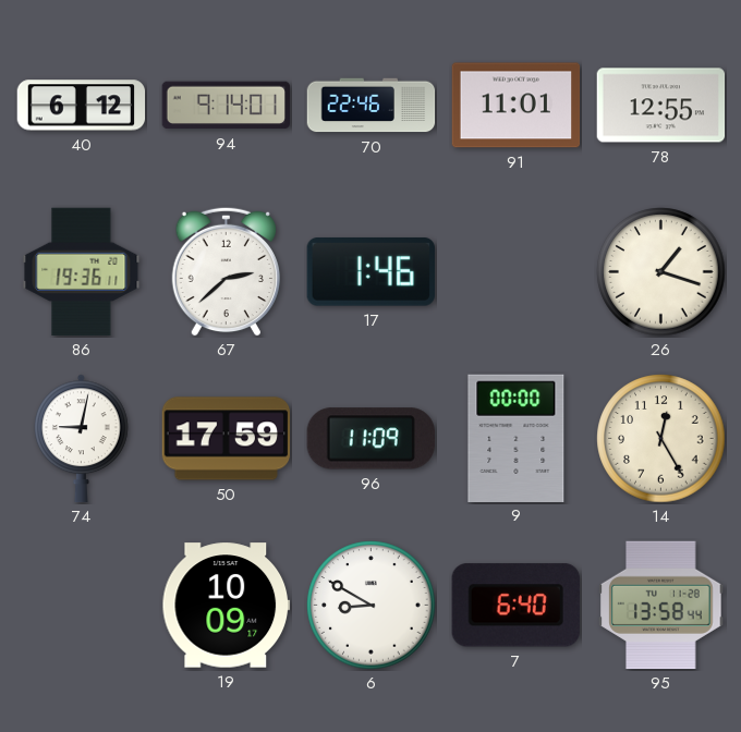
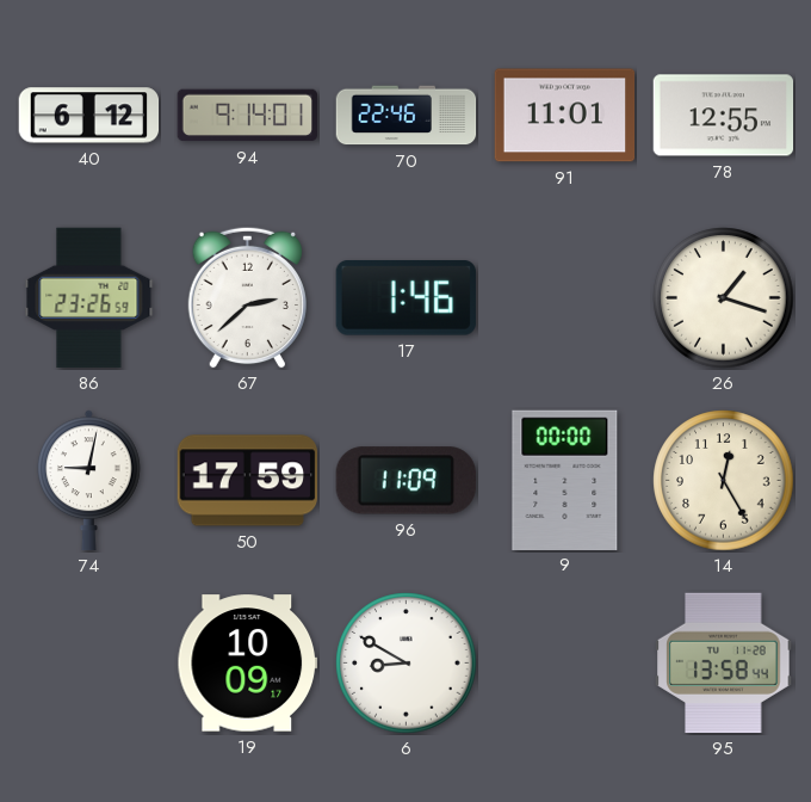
86: 19:36 -> 23:26 (89, 298)
7: 6:40 -> none (515, 606)
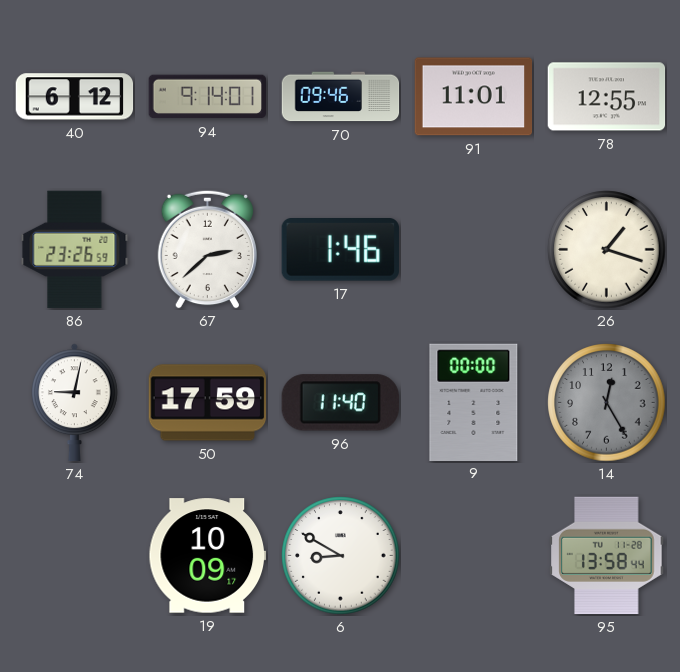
70: 22:46 -> 09:46 (341, 97)
96: 11:09 -> 11:40 (340, 403)
14 dial: cream -> grey (607, 403)
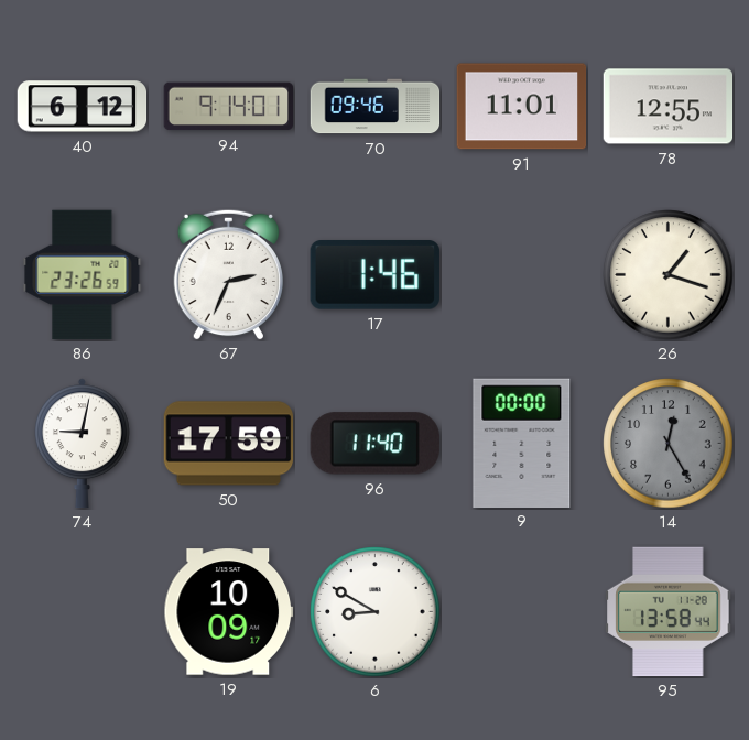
67: 2:38 -> 2:34 (228, 274)
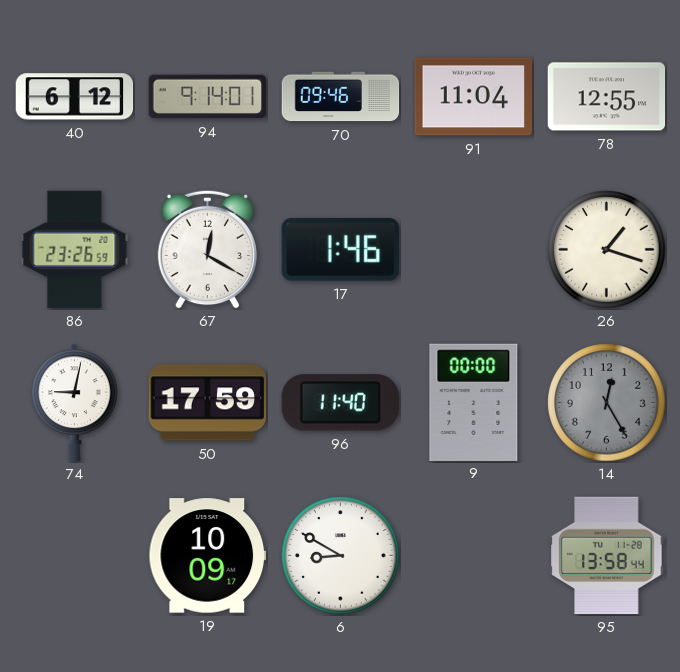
91: 11:01 -> 11:04 (474, 97)
67: 2:34 -> 12:20 (207, 249)
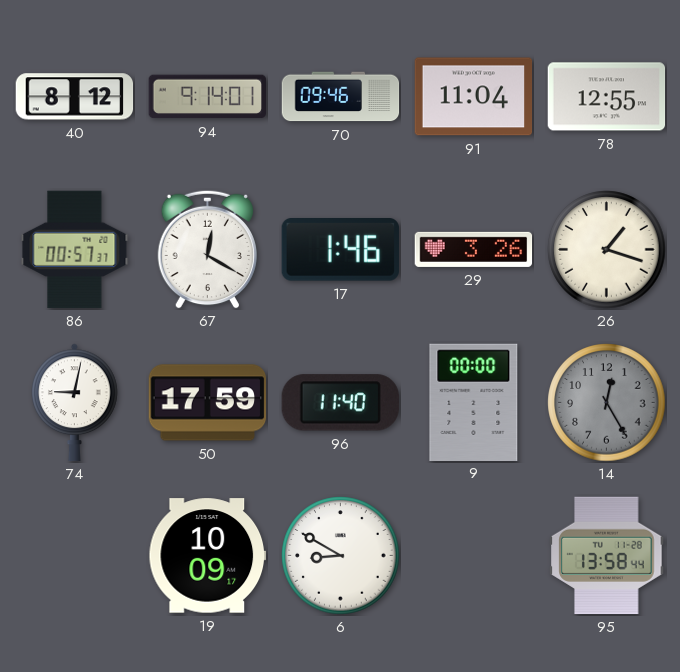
40: 6:12 -> 8:12 (75, 97)
86: 23:26 -> 00:57 (75, 250)
29: none -> 3:26 (474, 249)
